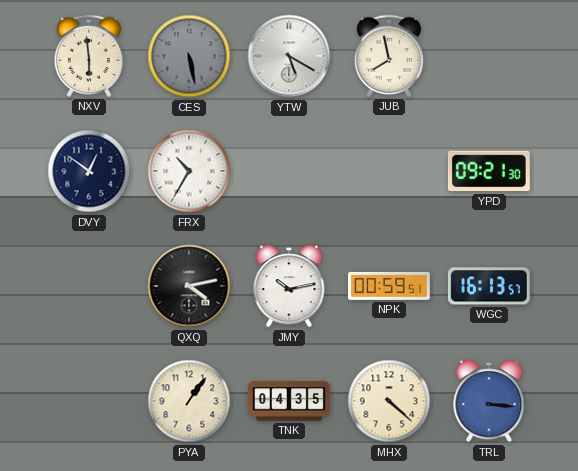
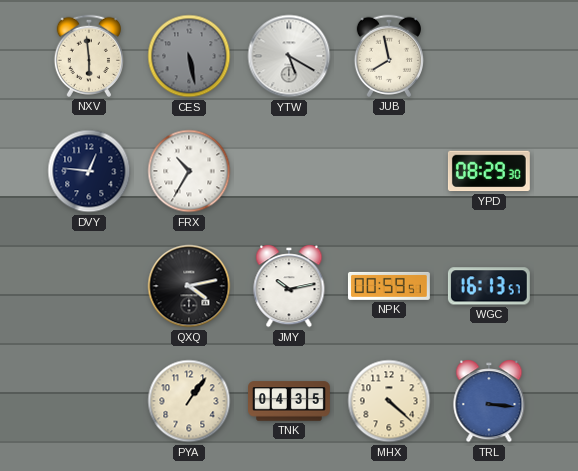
DVY: 12:51 -> 12:46 (89, 171)
YPD: 09:21 -> 08:29 (489, 171)
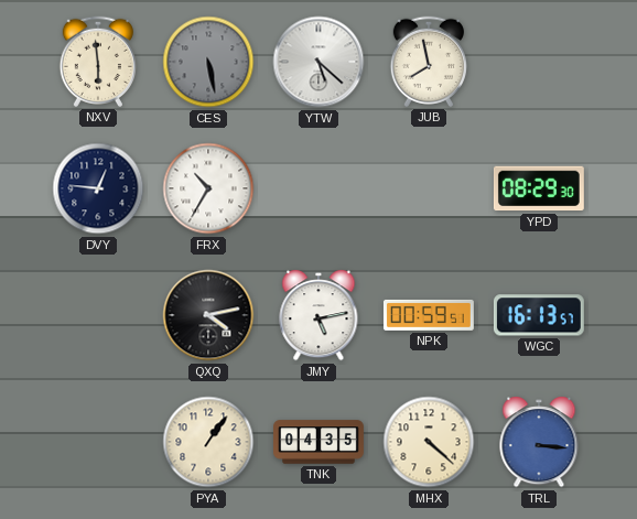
YTW: 5:20 -> 5:22 (318, 62)
JMY: 10:13 -> 5:13 (318, 315)
